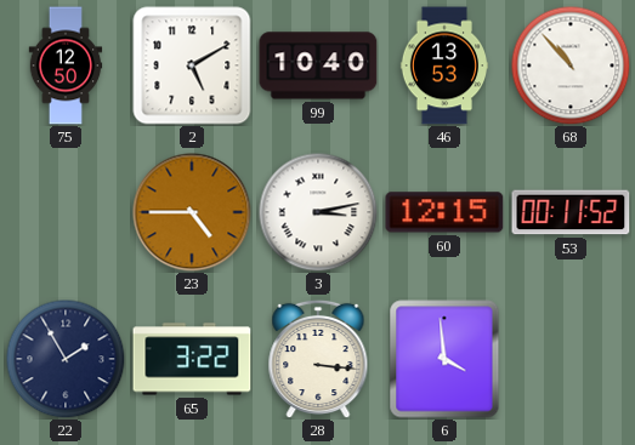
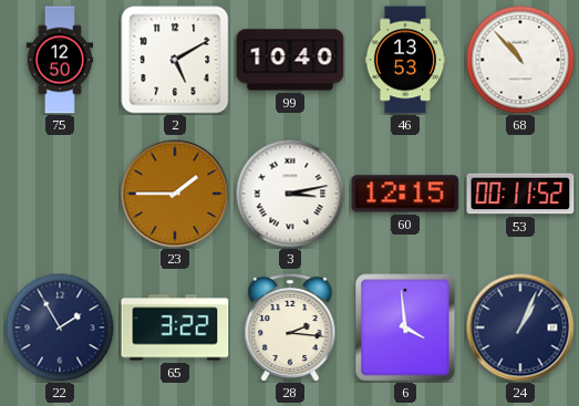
23: 4:45 -> 1:45 (175, 194)
28: 3:16 -> 2:16 (290, 327)
24: none -> 1:04 (520, 327)
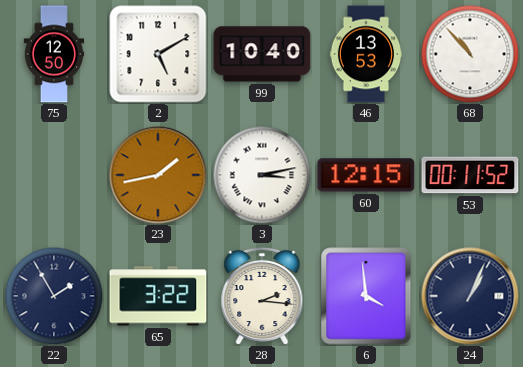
23: 1:45 -> 1:43 (158, 175)
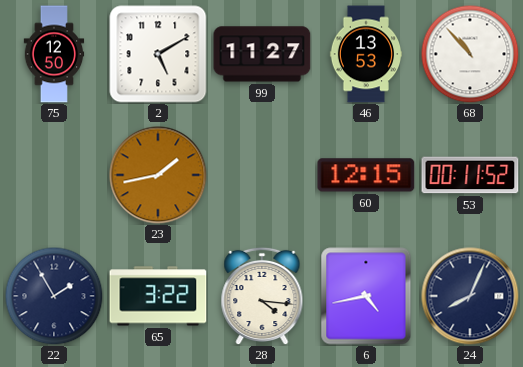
99: 10:40 -> 11:27 (262, 54)
3: 3:13 -> none (262, 175)
28: 2:16 -> 4:16 (262, 296)
6: 3:59 -> 4:43 (366, 296)
24: 1:04 -> 8:04 (470, 296)
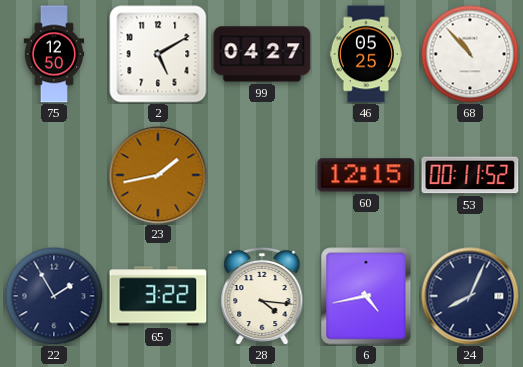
99: 11:27 -> 04:27 (262, 54)
46: 13:53 -> 05:25 (365, 54)
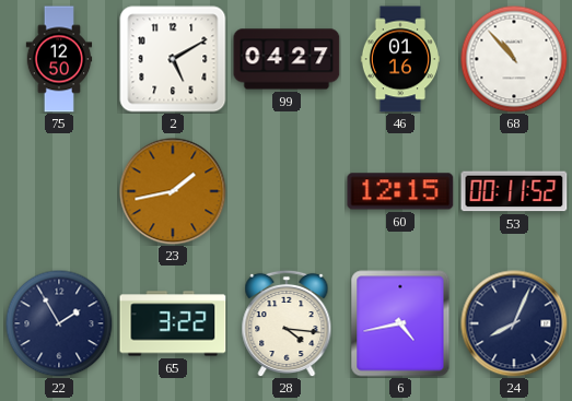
46: 05:25 -> 01:16 (399, 59)
